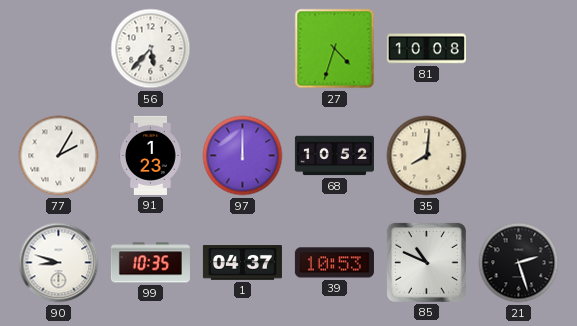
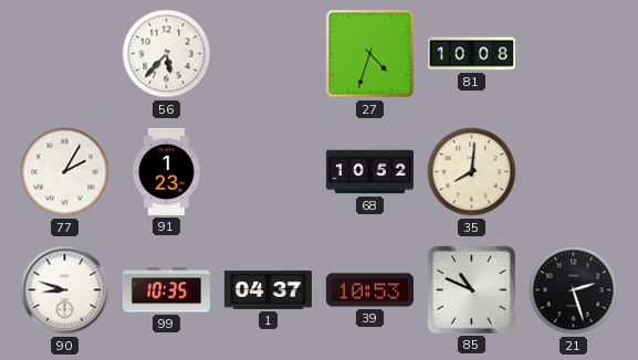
97: 12:00 -> none (243, 156)
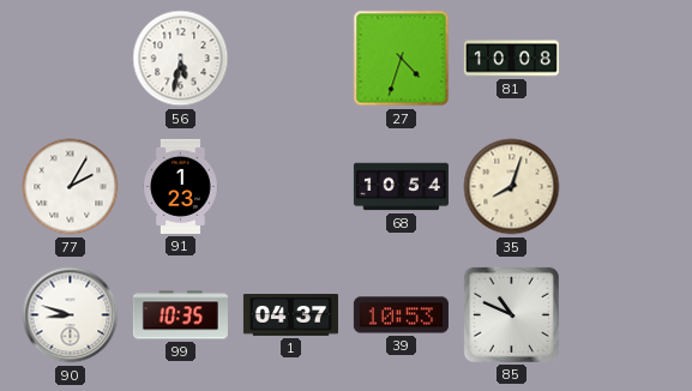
56: 5:37 -> 5:32 (181, 59)
68: 10:52 -> 10:54 (401, 187)
35: 8:01 -> 8:03 (512, 187)
21: 2:27 -> none (574, 290)
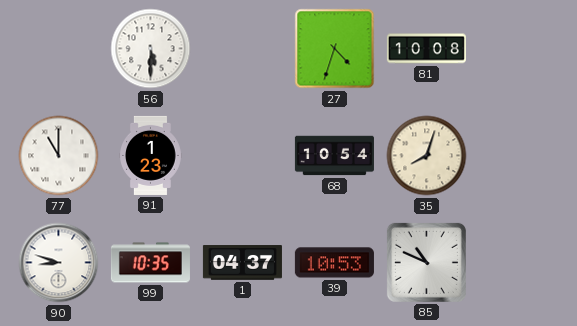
56: 5:32 -> 5:30 (151, 49)
77: 2:05 -> 11:00 (59, 156)
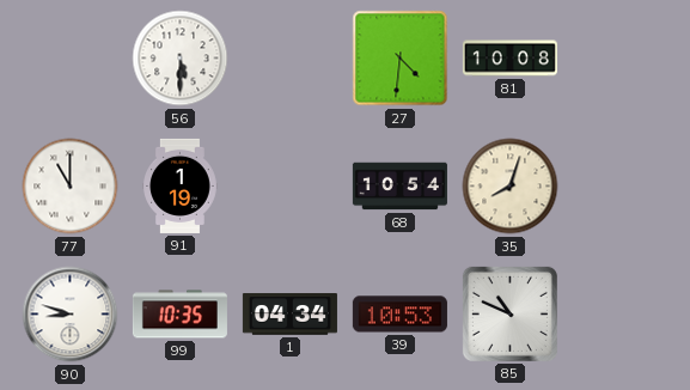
27: 4:33 -> 4:31 (401, 59)
91: 1:23 -> 1:19 (181, 185)
1: 04:37 -> 04:34 (289, 315)
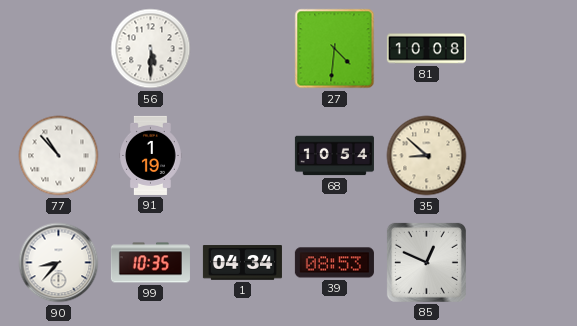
77: 11:00 -> 10:53 (59, 156)
35: 8:03 -> 8:52 (427, 156)
90: 8:48 -> 8:37 (59, 263)
39: 10:53 -> 08:53 (334, 263)
85: 10:49 -> 12:49 (426, 262)
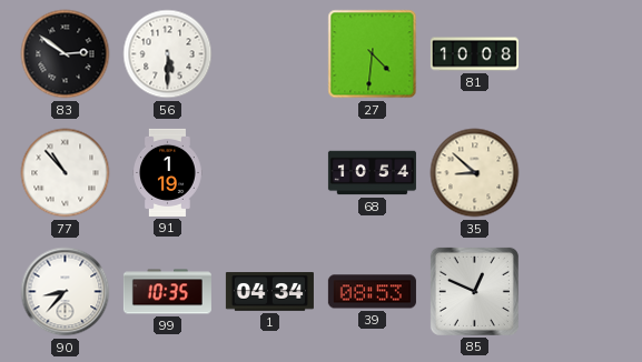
83: none -> 2:51 (66, 54)
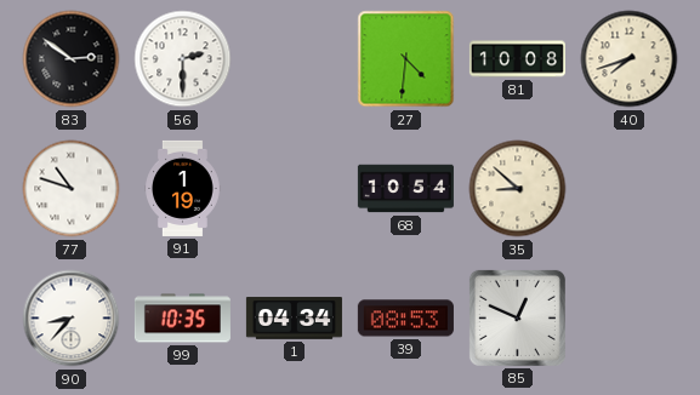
56: 5:30 -> 2:30 (183, 59)
40: none -> 7:42 (630, 59)
77: 10:53 -> 10:48 (72, 189)
